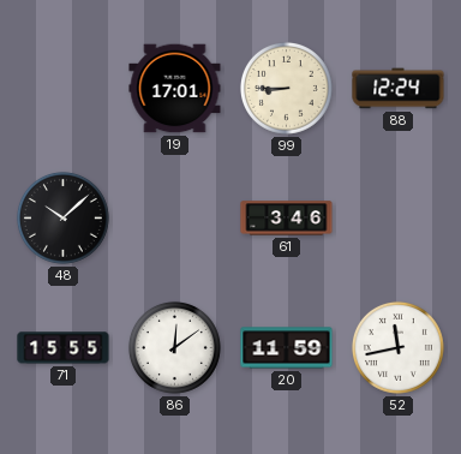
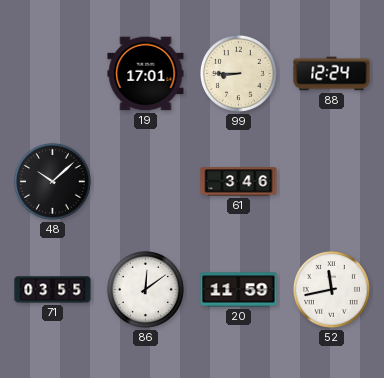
71: 15:55 -> 03:55 (53, 290)
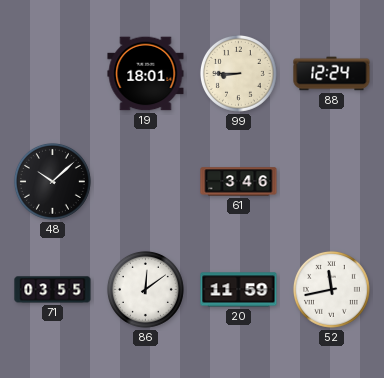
19: 17:01 -> 18:01 (146, 74)
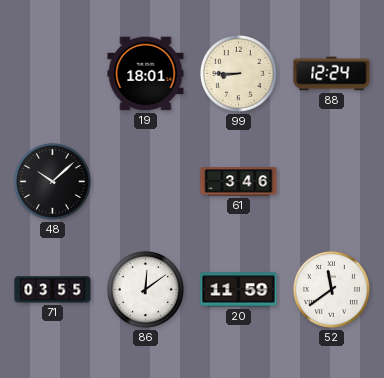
52: 11:43 -> 11:39 (331, 289)
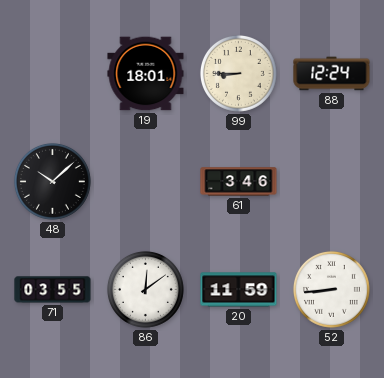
52: 11:39 -> 8:44 (331, 289)
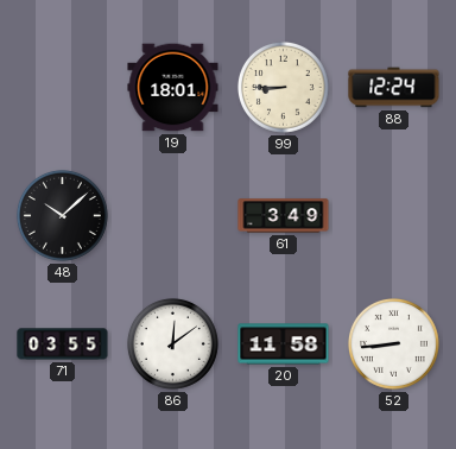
61: 3:46 -> 3:49 (284, 216)
20: 11:59 -> 11:58 (284, 344)
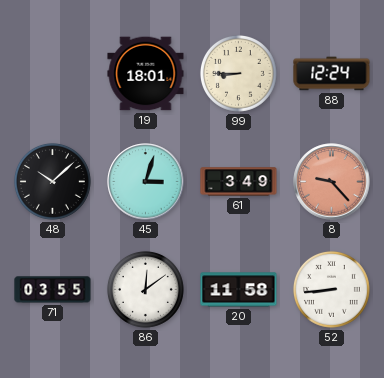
45: none -> 3:03 (146, 182)
8: none -> 9:23 (332, 182)
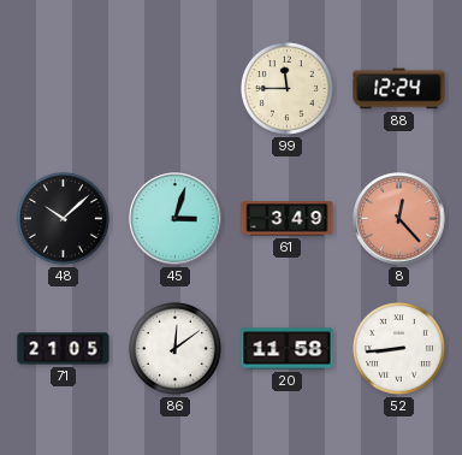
19: 18:01 -> none (146, 74)
99: 8:45 -> 11:45 (286, 88)
8: 9:23 -> 12:23 (399, 219)
71: 03:55 -> 21:05 (64, 349)
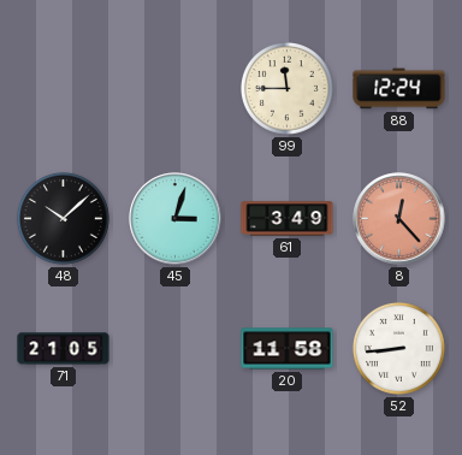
86: 12:09 -> none (174, 348)
